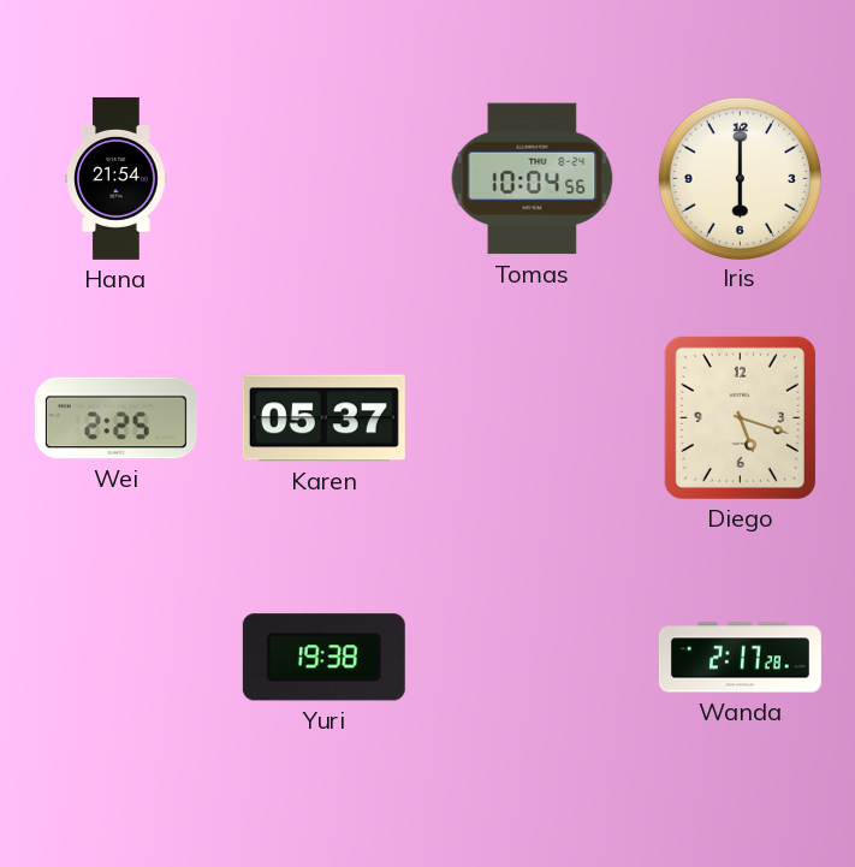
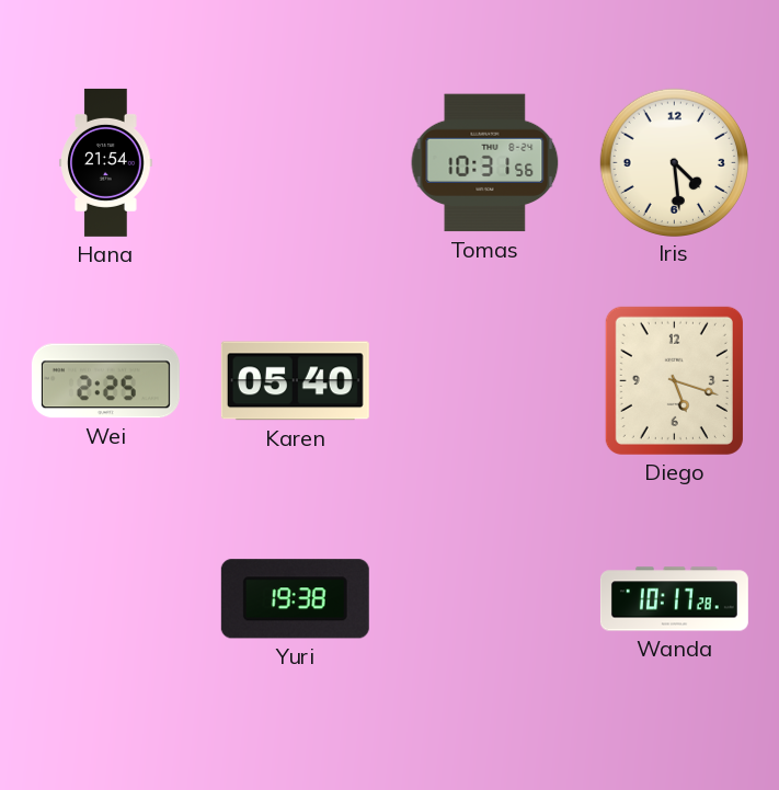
Tomas: 10:04 -> 10:31 (485, 163)
Iris: 6:00 -> 4:29 (674, 162)
Karen: 05:37 -> 05:40 (295, 381)
Wanda: 2:17 -> 10:17 (674, 599)
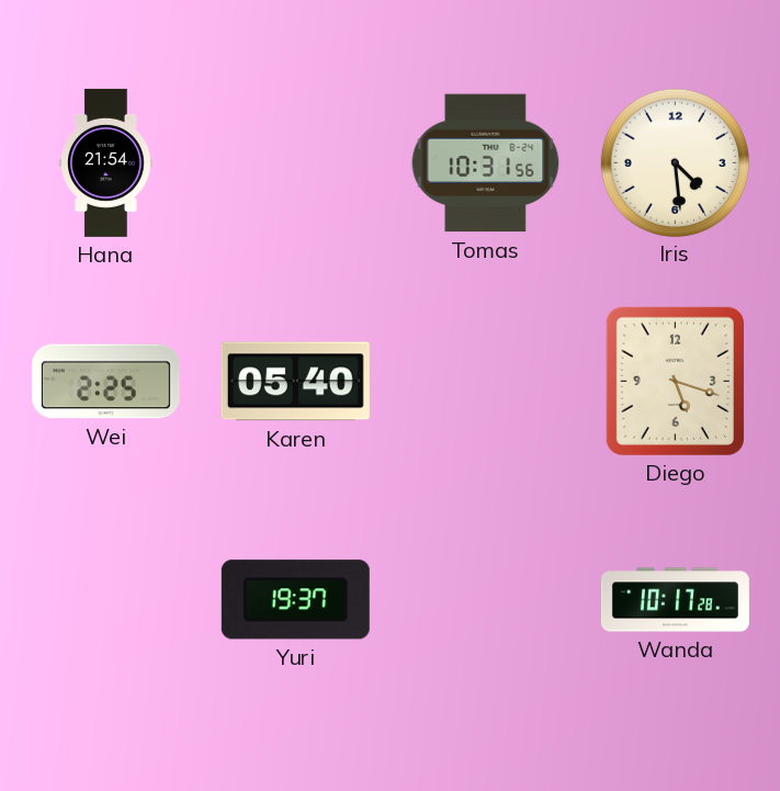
Yuri: 19:38 -> 19:37 (295, 600)
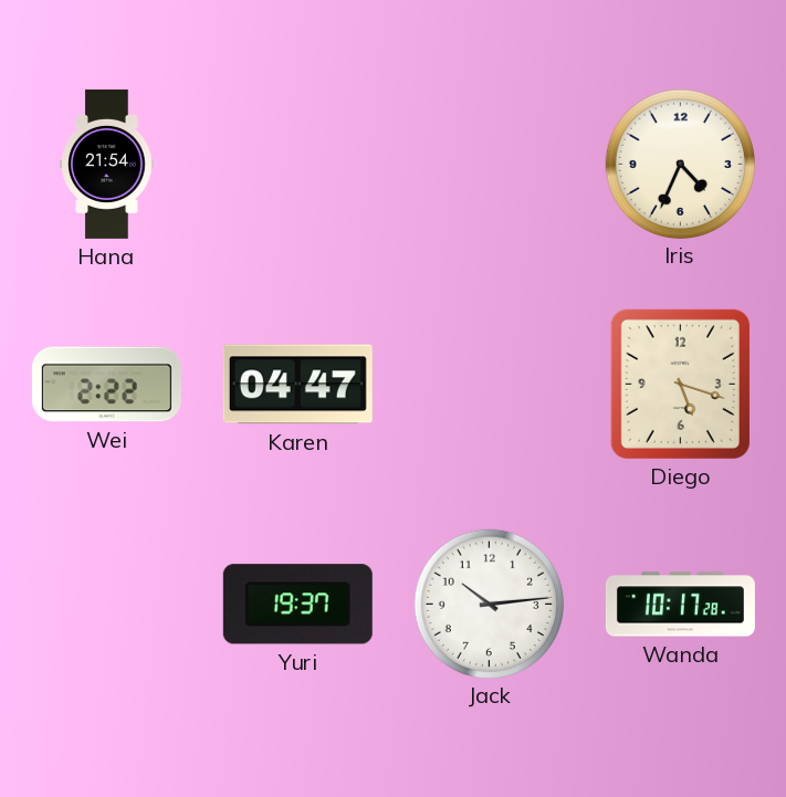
Tomas: 10:31 -> none (486, 163)
Iris: 4:29 -> 4:34 (680, 164)
Wei: 2:25 -> 2:22 (106, 385)
Karen: 05:40 -> 04:47 (297, 385)
Jack: none -> 10:14 (489, 604)
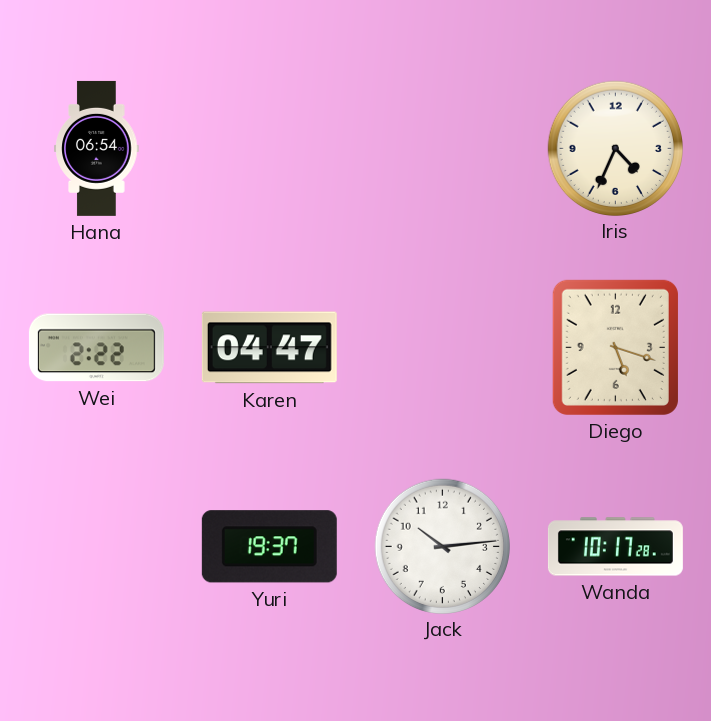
Hana: 21:54 -> 06:54 (97, 148)
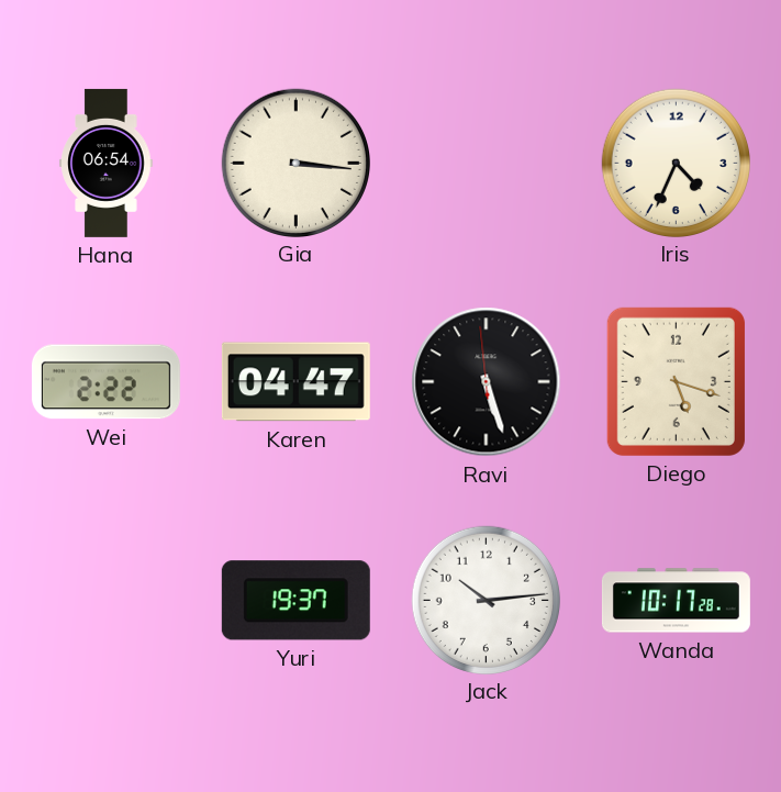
Gia: none -> 3:16 (295, 163)
Ravi: none -> 5:26 (487, 382)
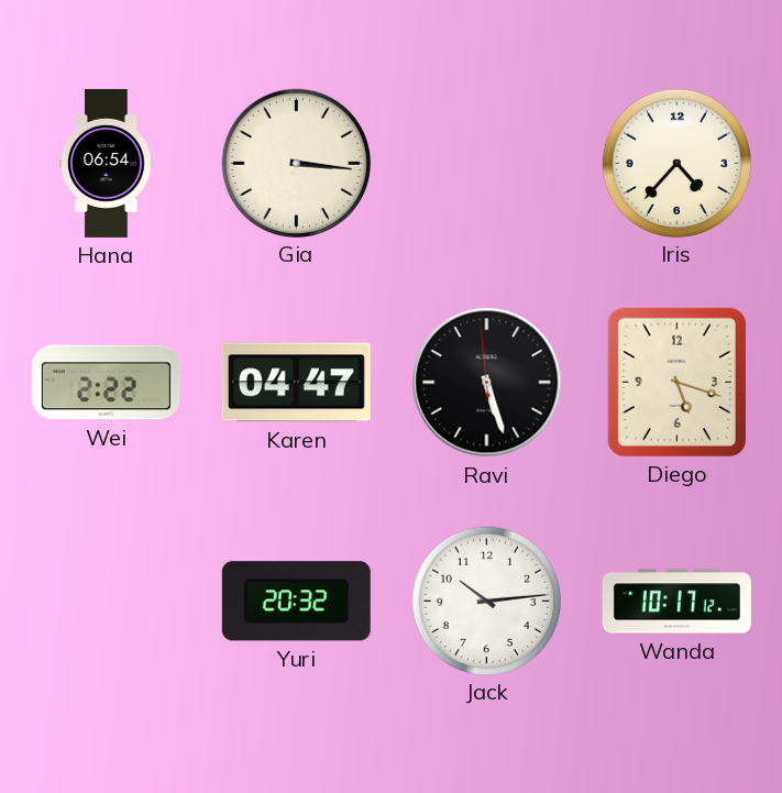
Iris: 4:34 -> 4:37 (676, 163)
Yuri: 19:37 -> 20:32 (296, 602)
Wanda: 10:17:28 -> 10:17:12 (676, 602)
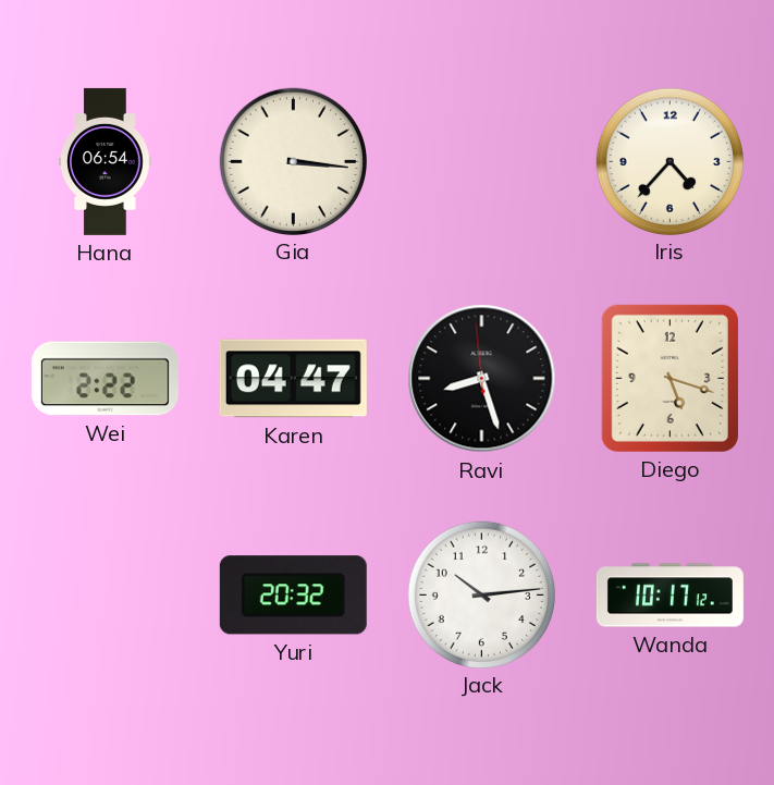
Ravi: 5:26 -> 8:26 (482, 379)
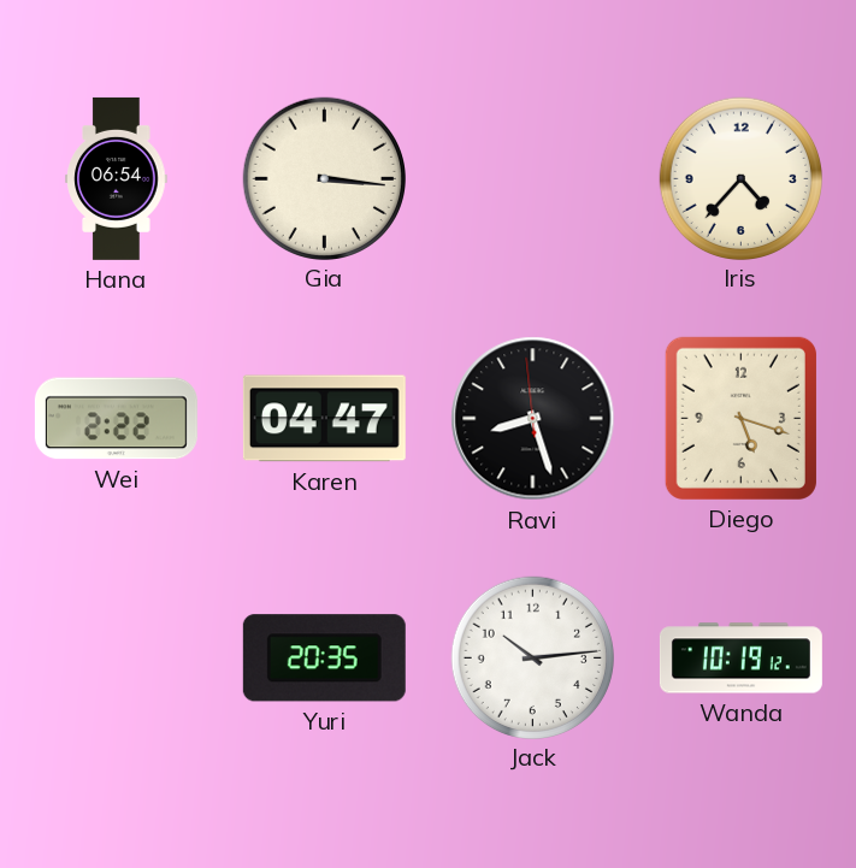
Yuri: 20:32 -> 20:35 (324, 659)
Wanda: 10:17 -> 10:19 (740, 659)
